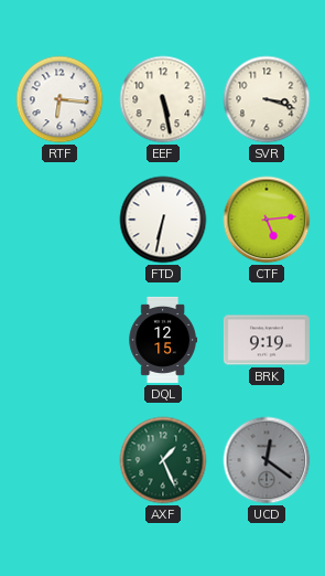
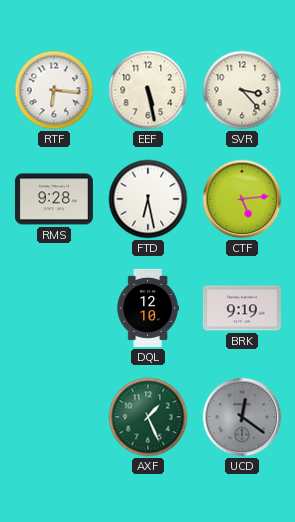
SVR: 3:18 -> 3:23 (242, 90)
RMS: none -> 9:28 (54, 199)
FTD: 6:32 -> 6:28 (148, 199)
DQL: 12:15 -> 12:10 (148, 308)
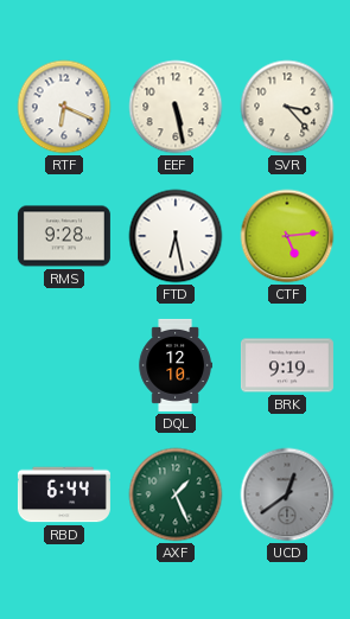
RTF: 6:16 -> 6:19 (64, 107)
RBD: none -> 6:44 (64, 494)
UCD: 12:21 -> 12:39 (287, 494)
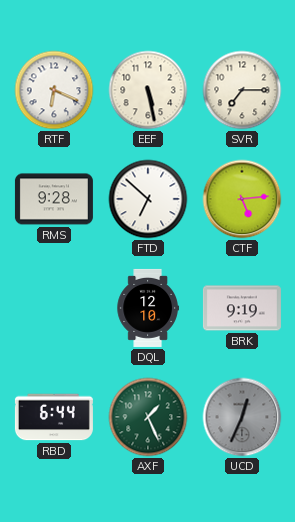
SVR: 3:23 -> 7:15 (242, 90)
FTD: 6:28 -> 6:52 (148, 199)
UCD: 12:39 -> 12:34 (242, 417)
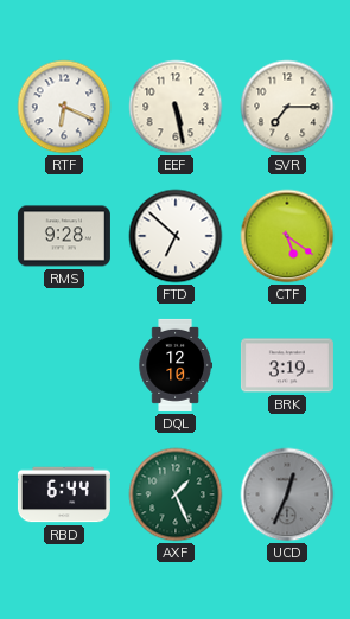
CTF: 5:14 -> 5:21 (287, 236)
BRK: 9:19 -> 3:19 (287, 365)
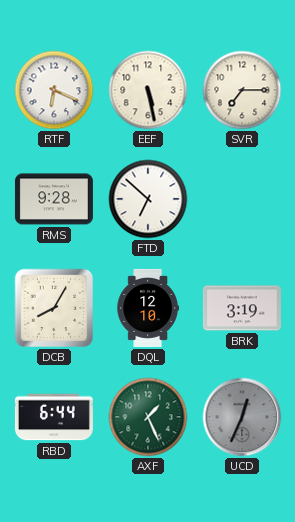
CTF: 5:21 -> none (287, 236)
DCB: none -> 8:05 (54, 308)
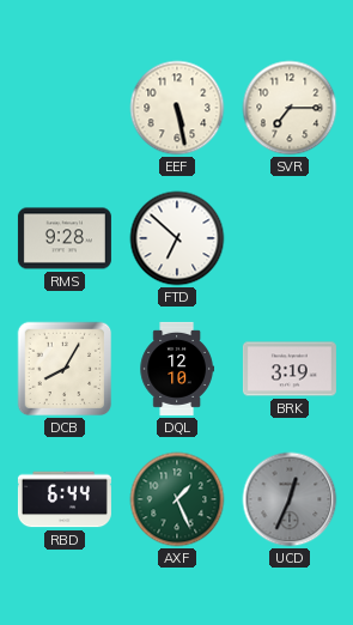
RTF: 6:19 -> none (54, 90)
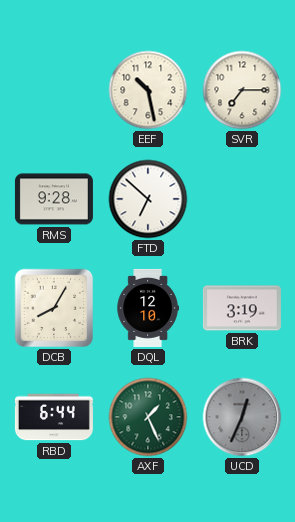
EEF: 5:28 -> 10:28 (148, 90)
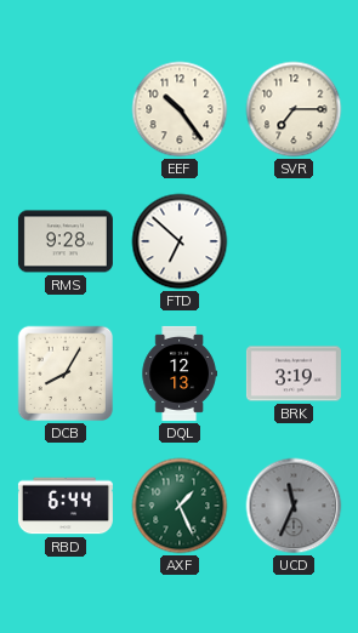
EEF: 10:28 -> 10:24 (180, 109)
DQL: 12:10 -> 12:13 (180, 373)
UCD: 12:34 -> 11:34 (294, 506)
